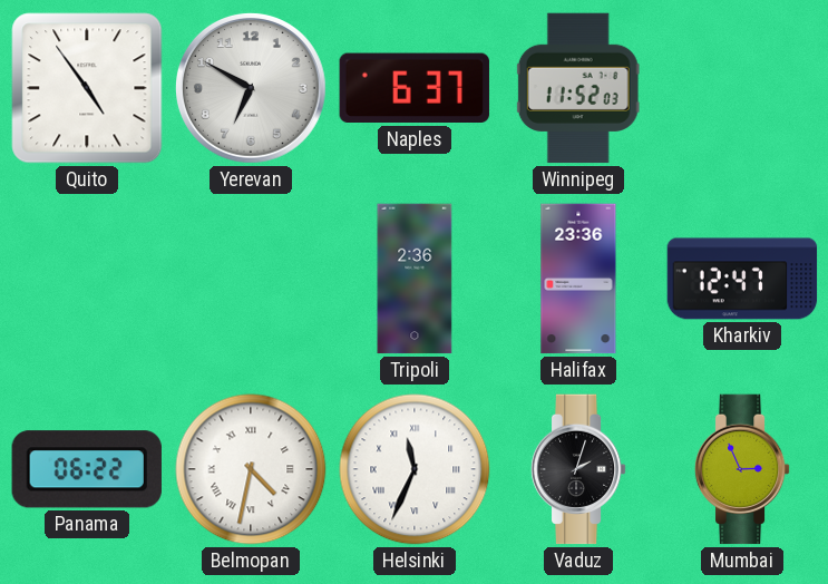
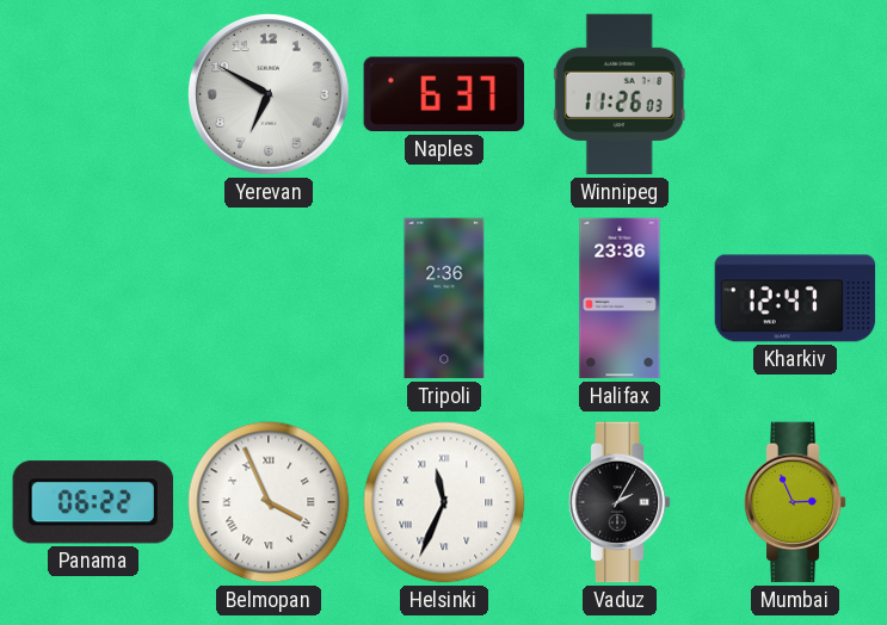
Quito: 4:54 -> none (87, 88)
Winnipeg: 11:52 -> 11:26 (620, 94)
Belmopan: 4:32 -> 3:56 (269, 502)
Vaduz: 2:03 -> 2:05 (620, 502)
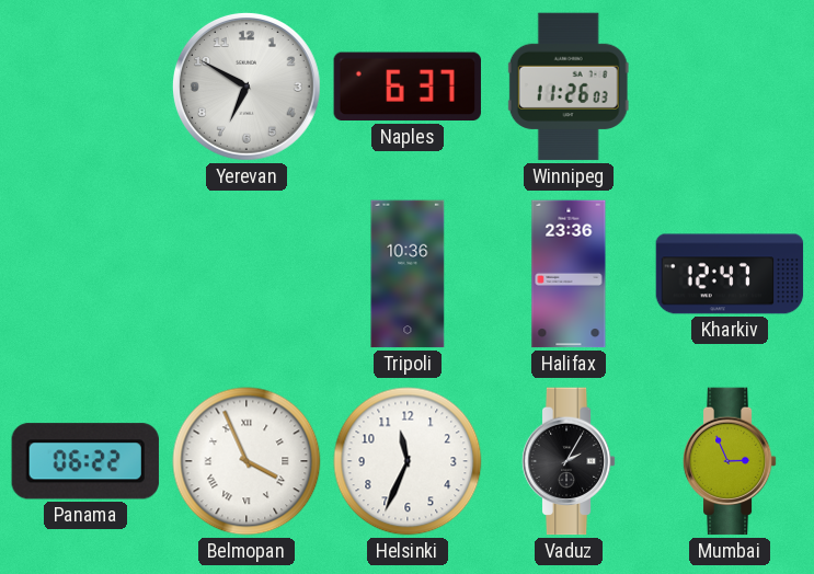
Tripoli: 2:36 -> 10:36 (408, 274)
Helsinki numerals: Roman -> Arabic (408, 461)
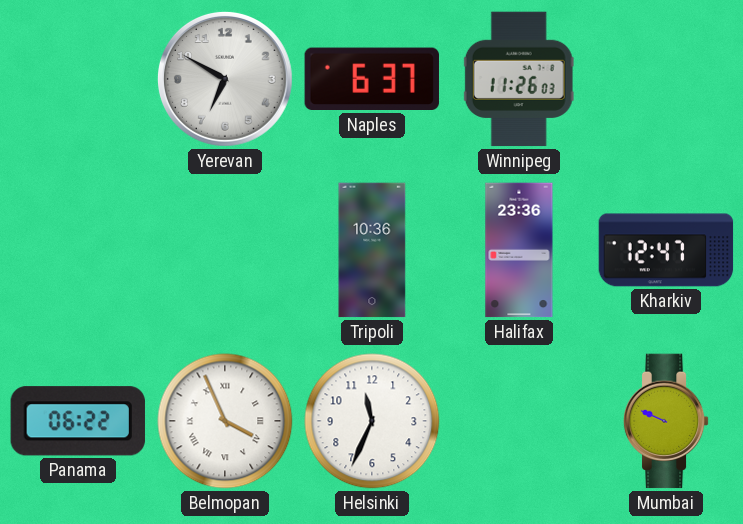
Vaduz: 2:05 -> none (569, 461)
Mumbai: 2:56 -> 9:49 (666, 421)
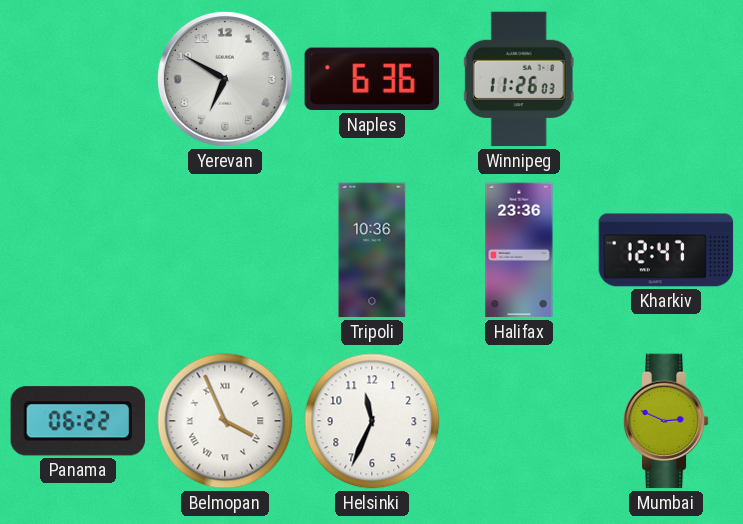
Naples: 6:37 -> 6:36 (372, 79)
Mumbai: 9:49 -> 2:49 (666, 421)
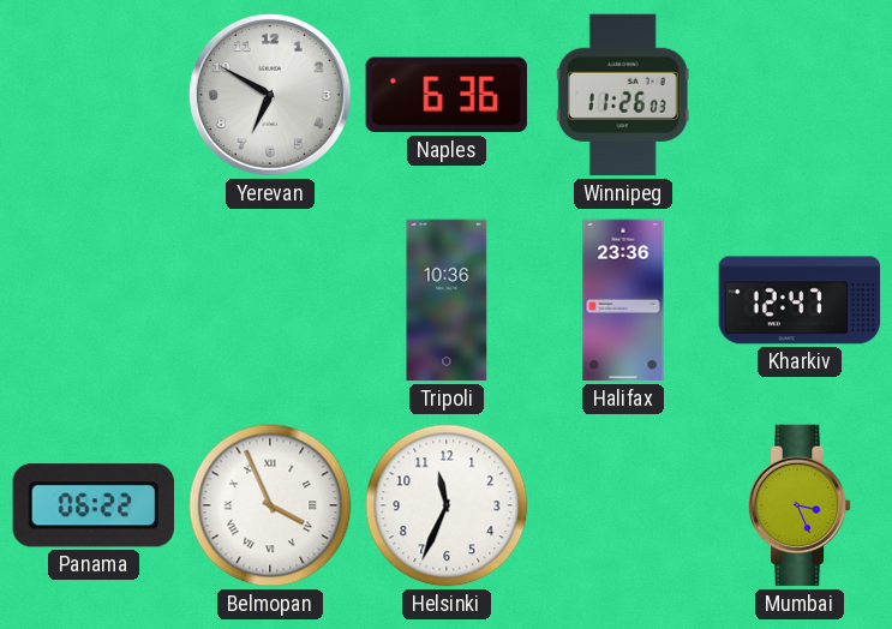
Mumbai: 2:49 -> 3:26 (800, 505)
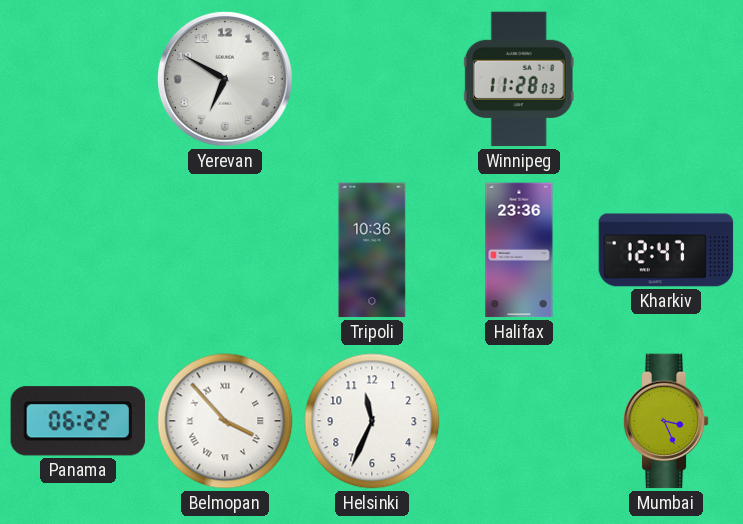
Naples: 6:36 -> none (447, 95)
Winnipeg: 11:26 -> 11:28 (519, 79)
Belmopan: 3:56 -> 3:53 (225, 421)
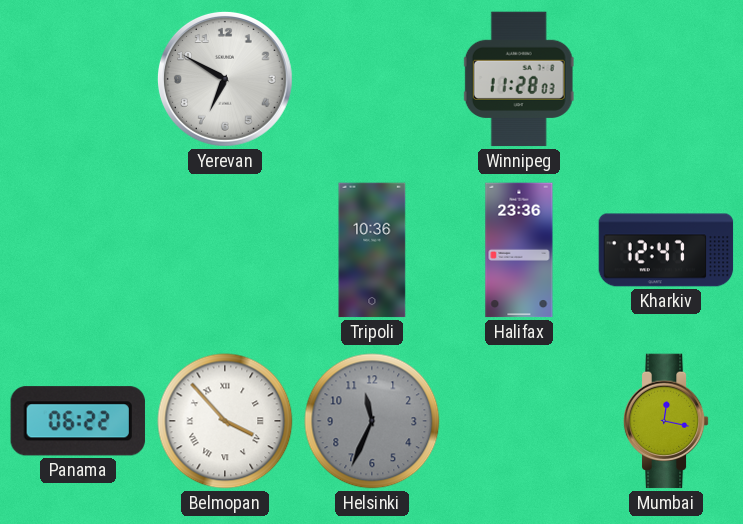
Helsinki dial: white -> grey (372, 421)
Mumbai: 3:26 -> 12:17 (666, 421)
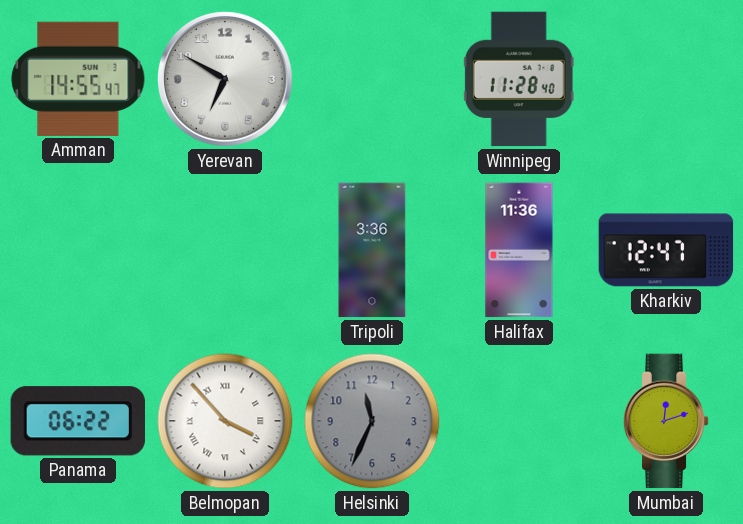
Amman: none -> 14:55 (78, 79)
Winnipeg: 11:28:03 -> 11:28:40 (519, 79)
Tripoli: 10:36 -> 3:36 (372, 250)
Halifax: 23:36 -> 11:36 (519, 250)
Mumbai: 12:17 -> 12:12 (666, 421)
